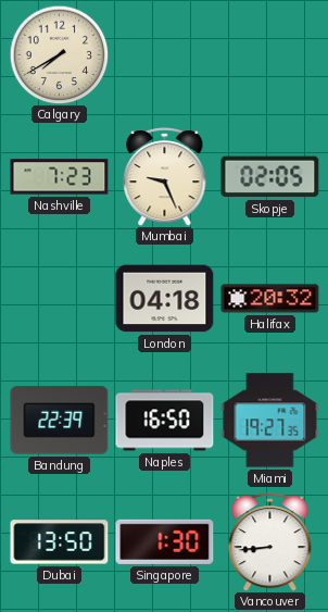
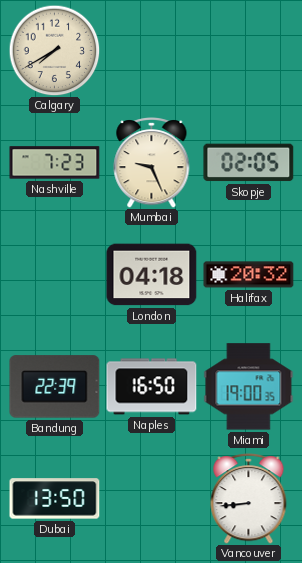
Miami: 19:27 -> 19:00 (249, 387)
Singapore: 1:30 -> none (165, 541)
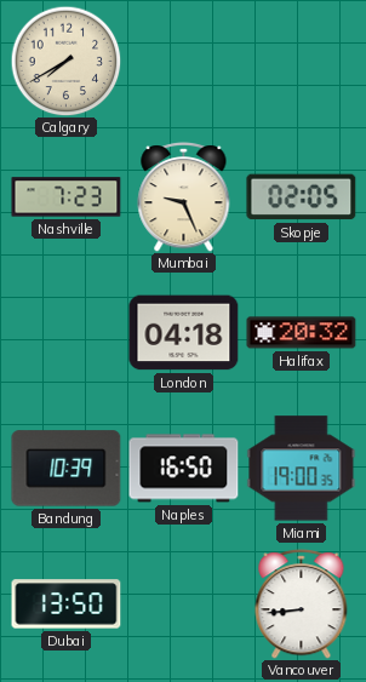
Bandung: 22:39 -> 10:39 (67, 469)
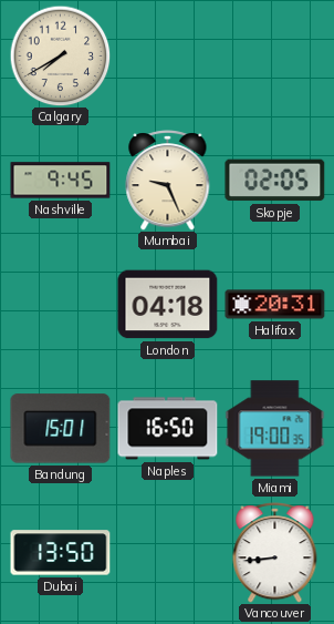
Nashville: 7:23 -> 9:45 (61, 181)
Halifax: 20:32 -> 20:31 (275, 305)
Bandung: 10:39 -> 15:01 (61, 429)
